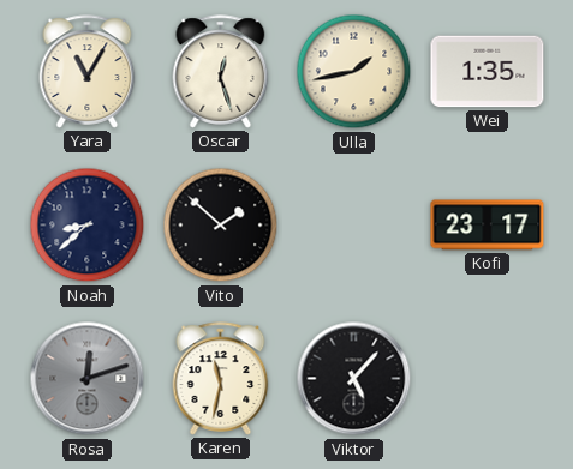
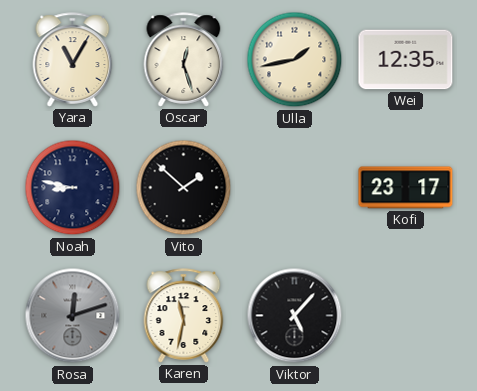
Wei: 1:35 -> 12:35 (406, 60)
Noah: 8:38 -> 8:47 (73, 188)
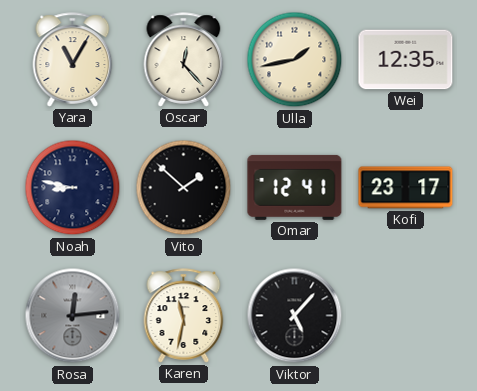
Oscar: 12:27 -> 12:23 (184, 60)
Omar: none -> 12:41 (295, 187)
Rosa: 12:12 -> 12:14 (73, 316)
